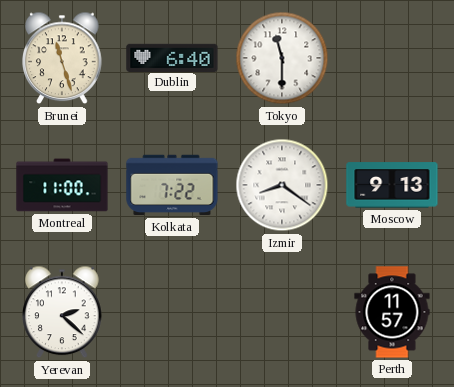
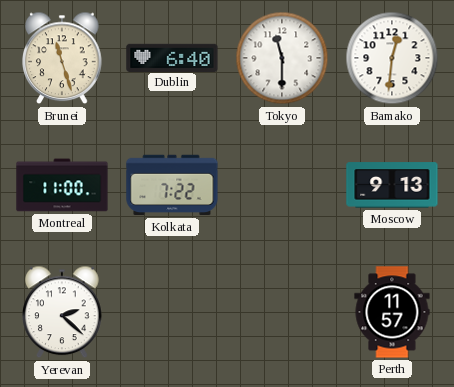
Bamako: none -> 12:31 (392, 58)
Izmir: 8:21 -> none (282, 185)
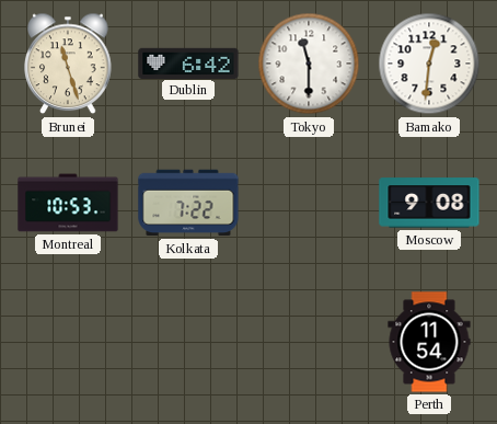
Dublin: 6:40 -> 6:42 (188, 62)
Montreal: 11:00 -> 10:53 (68, 203)
Moscow: 9:13 -> 9:08 (429, 203)
Yerevan: 2:22 -> none (62, 312)
Perth: 11:57 -> 11:54 (429, 342)
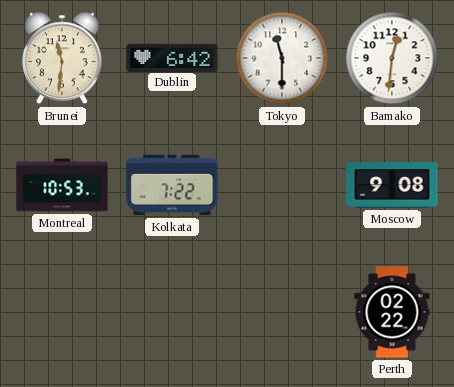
Brunei: 11:27 -> 11:31 (62, 58)
Perth: 11:54 -> 02:22 (392, 312)
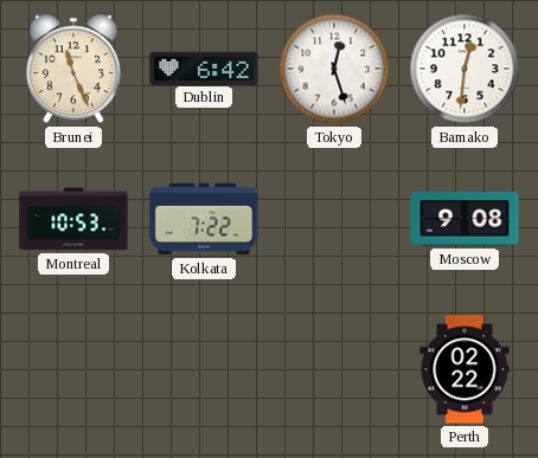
Brunei: 11:31 -> 11:26 (73, 69)
Tokyo: 11:30 -> 12:27 (334, 69)
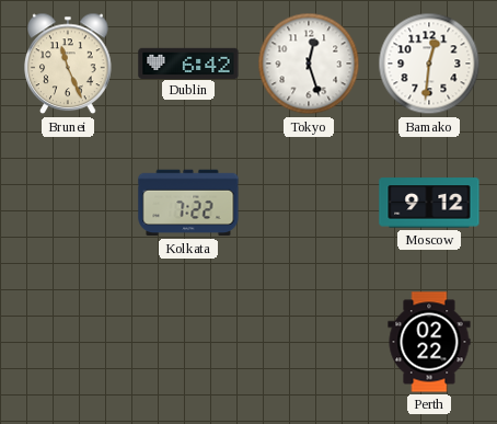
Montreal: 10:53 -> none (73, 219)
Moscow: 9:08 -> 9:12 (429, 203)
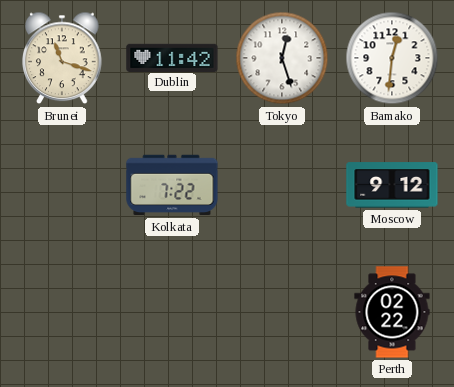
Brunei: 11:26 -> 11:18 (62, 58)
Dublin: 6:42 -> 11:42 (172, 57)
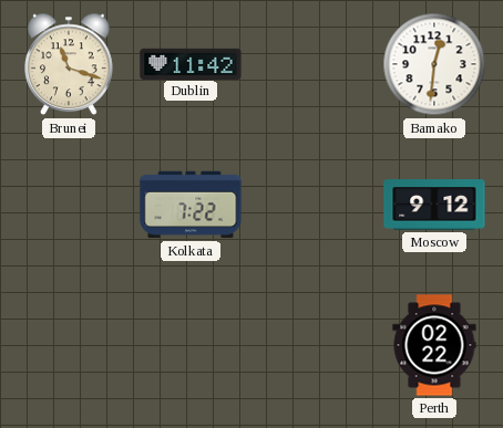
Tokyo: 12:27 -> none (282, 58)
